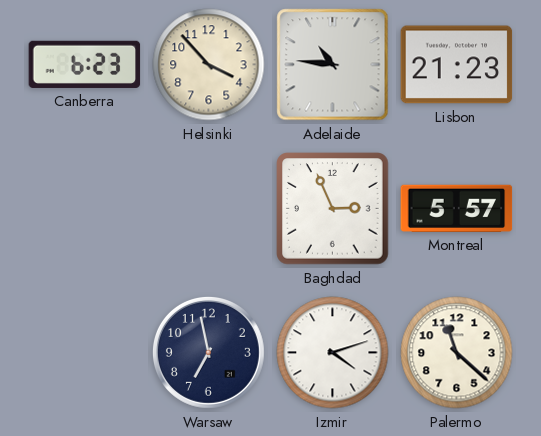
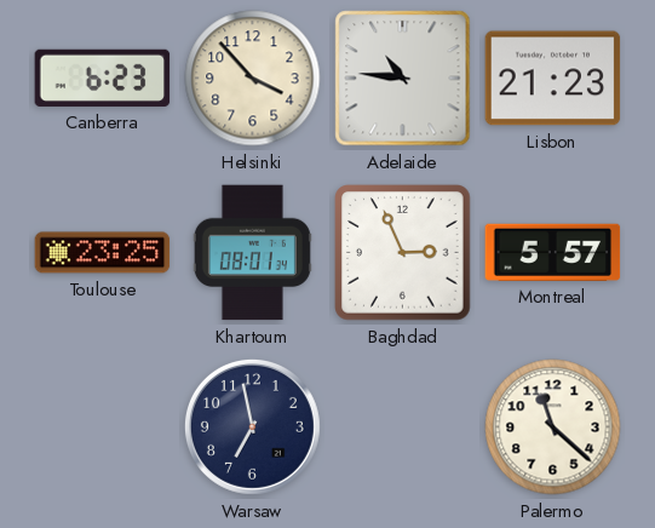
Toulouse: none -> 23:25 (103, 253)
Khartoum: none -> 08:01 (252, 253)
Izmir: 4:12 -> none (333, 353)
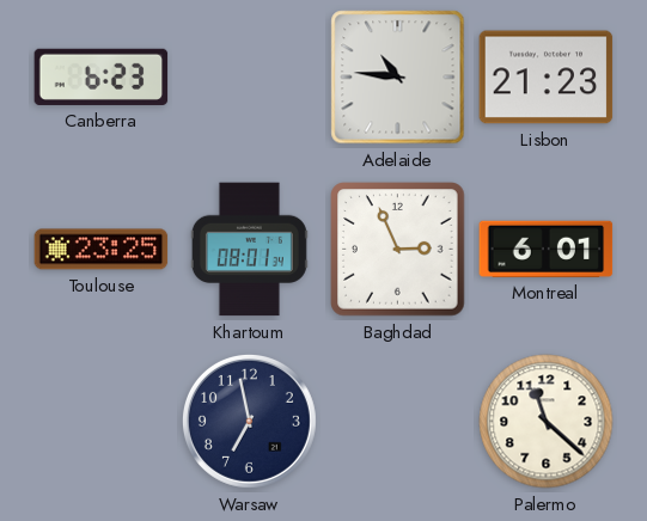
Helsinki: 3:53 -> none (253, 79)
Montreal: 5:57 -> 6:01 (547, 249)
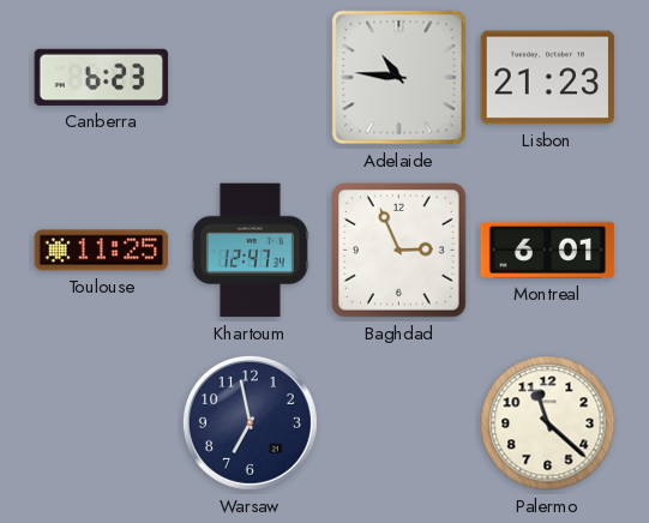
Toulouse: 23:25 -> 11:25 (102, 251)
Khartoum: 08:01 -> 12:47 (250, 251)
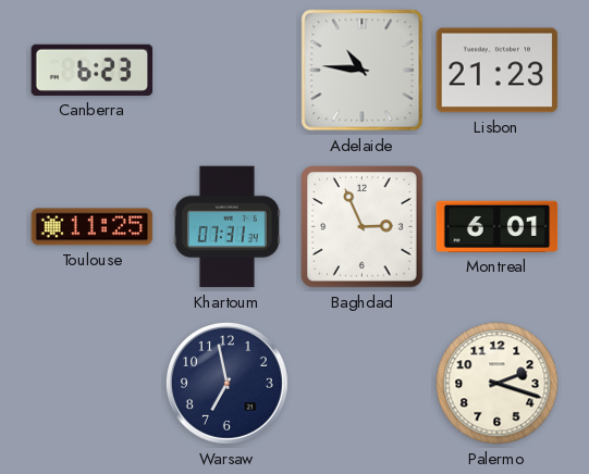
Khartoum: 12:47 -> 07:31 (226, 227)
Palermo: 11:22 -> 2:18 (498, 384)
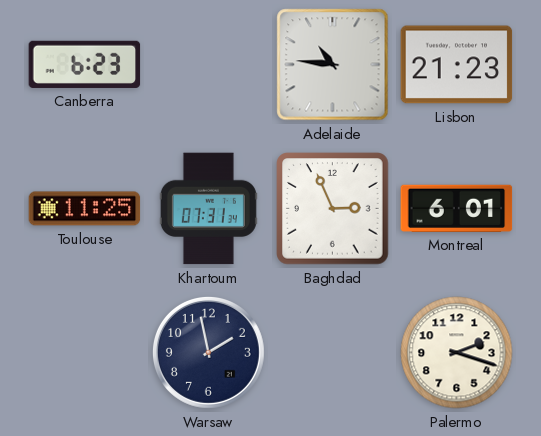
Warsaw: 6:58 -> 1:58 (208, 352)
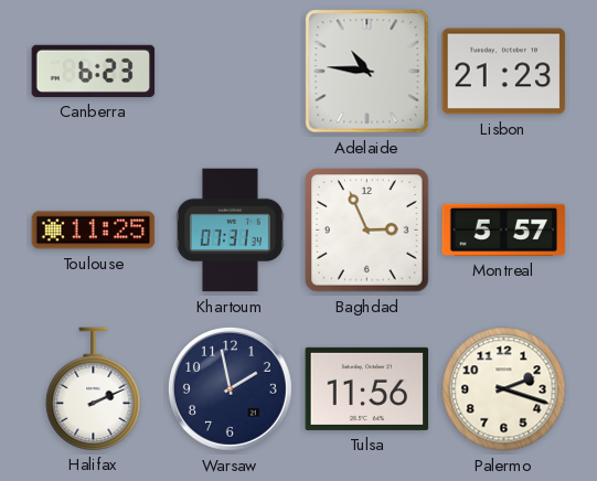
Montreal: 6:01 -> 5:57 (504, 229)
Halifax: none -> 2:11 (94, 388)
Tulsa: none -> 11:56 (367, 388)
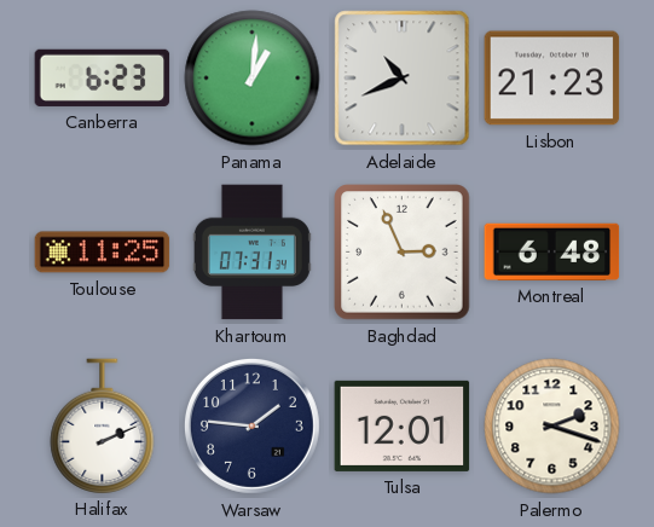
Panama: none -> 1:01 (253, 79)
Adelaide: 10:46 -> 10:41 (403, 79)
Montreal: 5:57 -> 6:48 (552, 251)
Warsaw: 1:58 -> 1:46 (251, 425)
Tulsa: 11:56 -> 12:01 (403, 425)
